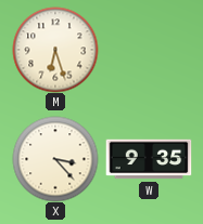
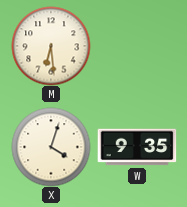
M: 6:27 -> 6:29 (51, 46)
X: 3:23 -> 4:03 (51, 147)
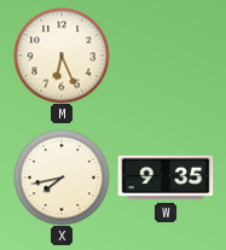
M: 6:29 -> 6:26 (62, 56)
X: 4:03 -> 7:43 (62, 178)
